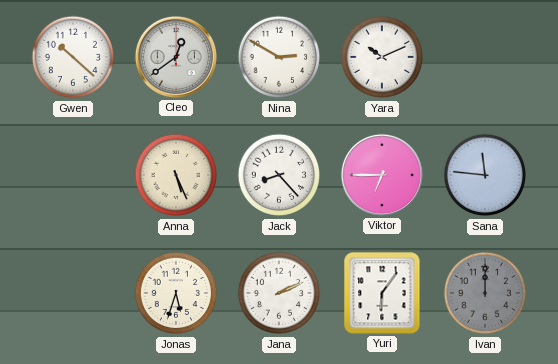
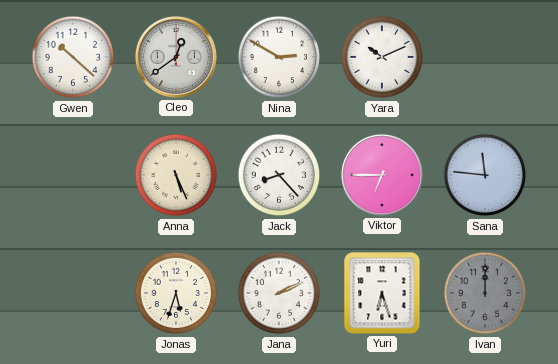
Yuri: 6:06 -> 6:27 (382, 293)
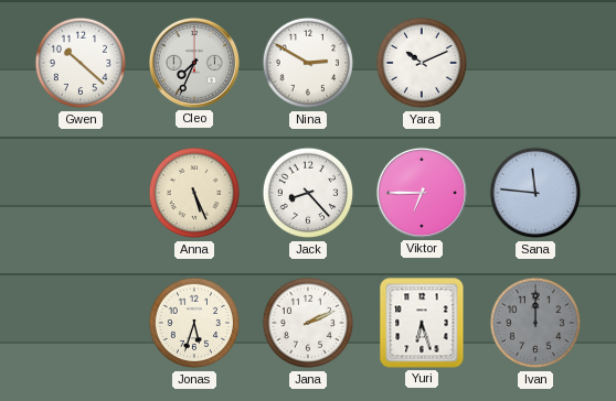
Cleo: 12:39 -> 7:34 (194, 63)
